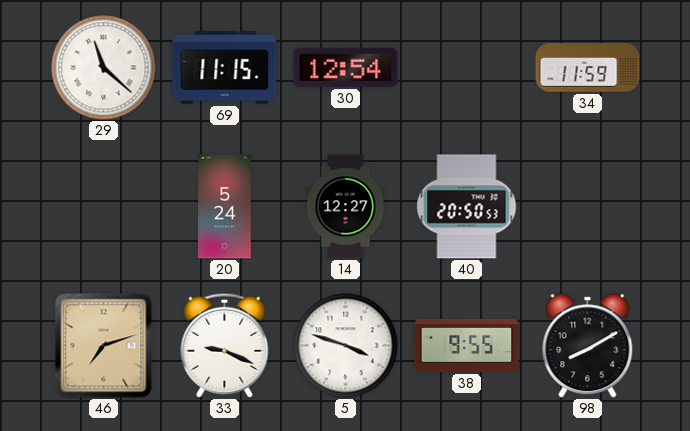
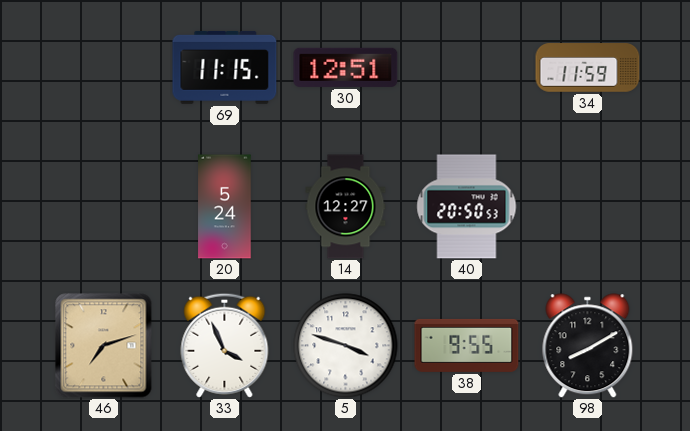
29: 11:22 -> none (104, 68)
30: 12:54 -> 12:51 (346, 67)
33: 9:19 -> 3:56 (225, 345)
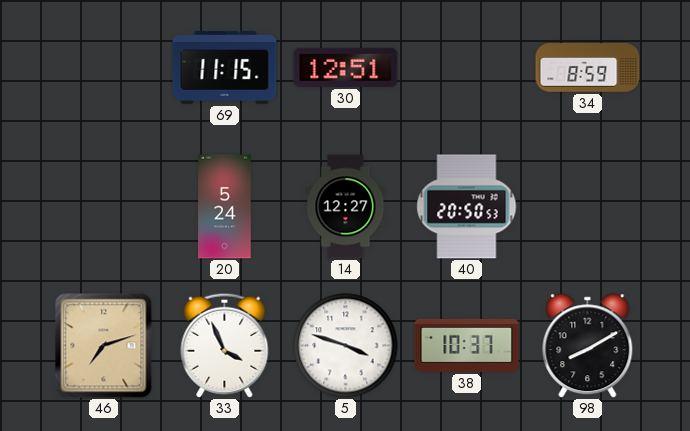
34: 11:59 -> 8:59 (588, 68)
38: 9:55 -> 10:37 (467, 345)
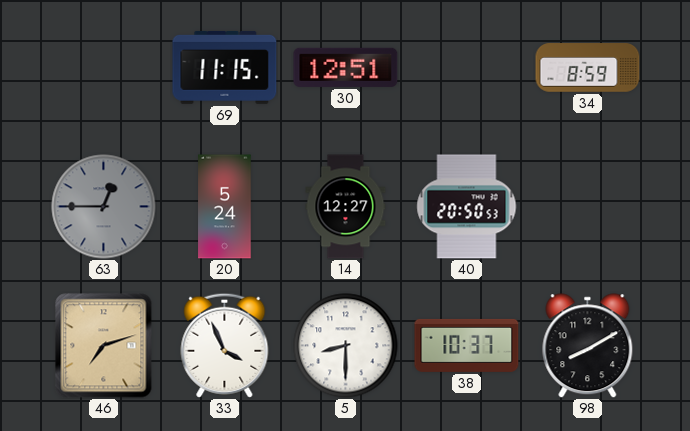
63: none -> 12:45 (104, 207)
5: 3:48 -> 8:30 (346, 346)
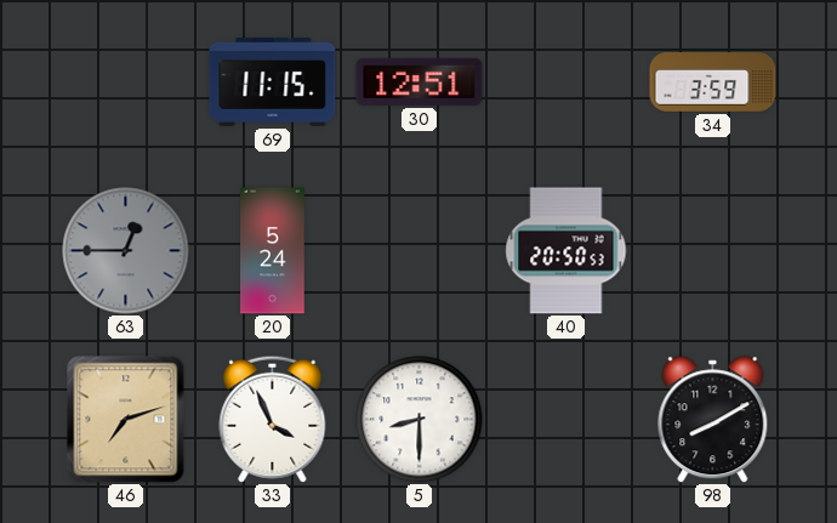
34: 8:59 -> 3:59 (713, 83)
14: 12:27 -> none (346, 207)
38: 10:37 -> none (467, 345)
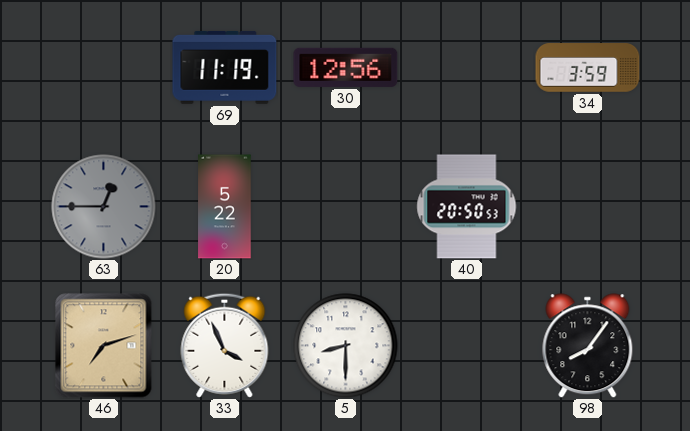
69: 11:15 -> 11:19 (225, 67)
30: 12:51 -> 12:56 (346, 67)
20: 5:24 -> 5:22 (225, 207)
98: 8:10 -> 8:06 (588, 346)
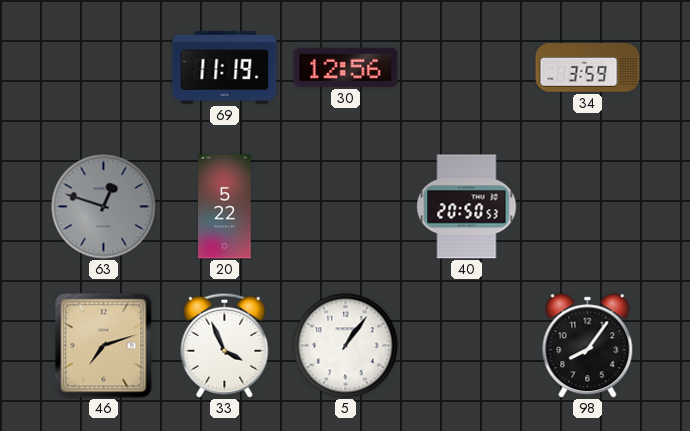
63: 12:45 -> 12:48 (104, 207)
5: 8:30 -> 1:06 (346, 346)
